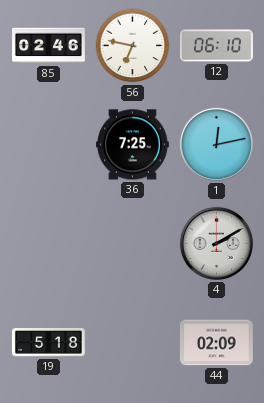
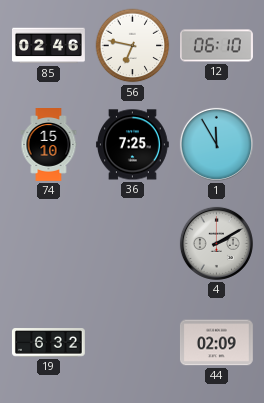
74: none -> 15:10 (49, 145)
1: 12:13 -> 11:55 (216, 144)
19: 5:18 -> 6:32 (48, 343)
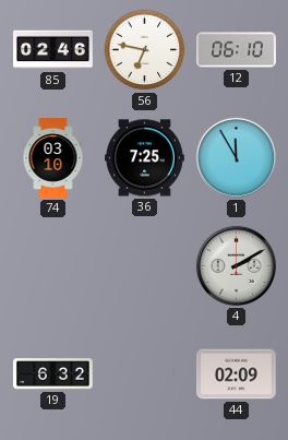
74: 15:10 -> 03:10 (53, 158)
